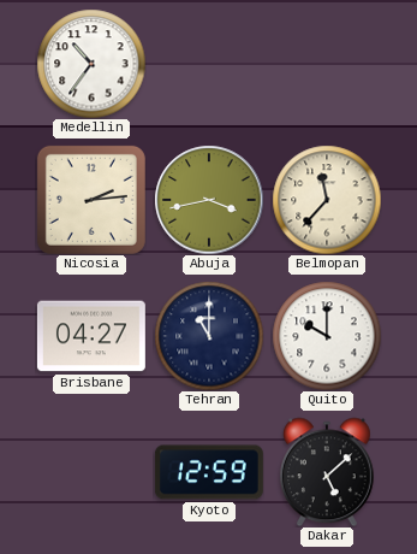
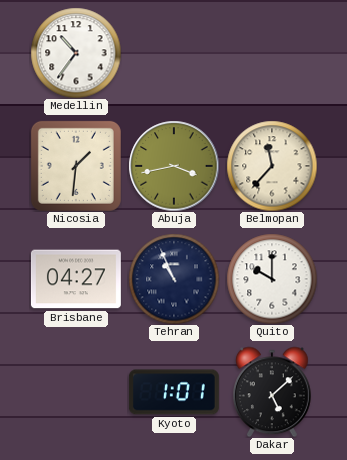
Nicosia: 2:14 -> 1:31 (76, 166)
Tehran: 11:00 -> 10:56 (174, 279)
Kyoto: 12:59 -> 1:01 (174, 392)
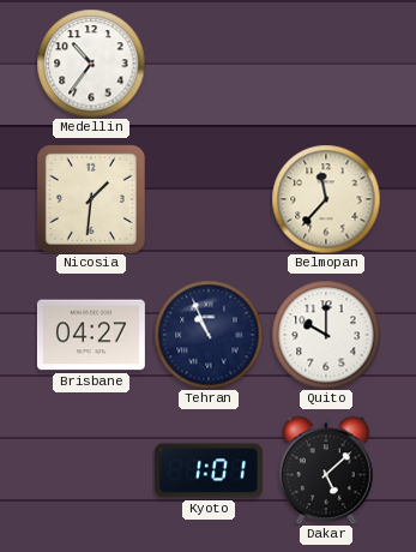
Abuja: 3:43 -> none (174, 166)
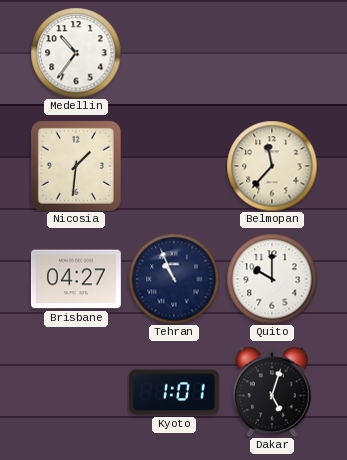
Dakar: 5:08 -> 5:03 (272, 392)
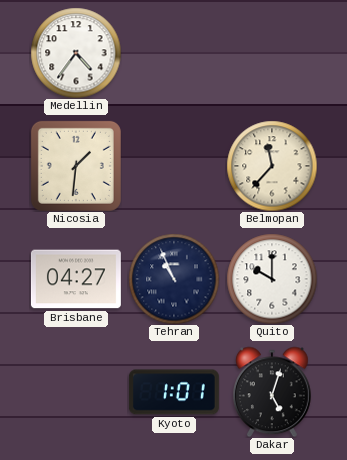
Medellin: 10:36 -> 4:36 (76, 53)
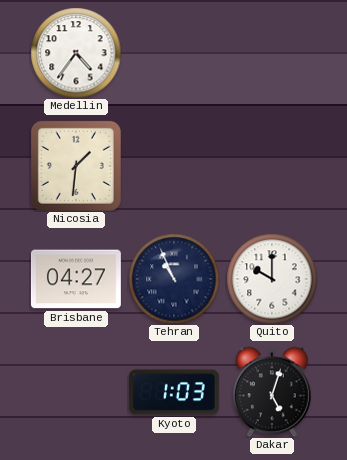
Belmopan: 11:37 -> none (272, 166)
Kyoto: 1:01 -> 1:03 (174, 392)
